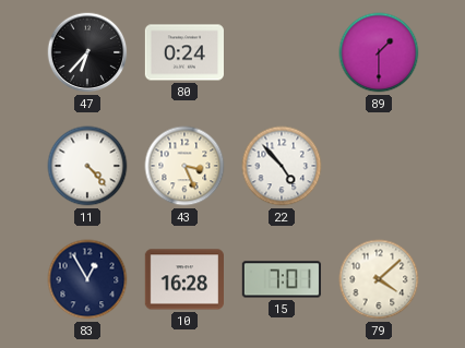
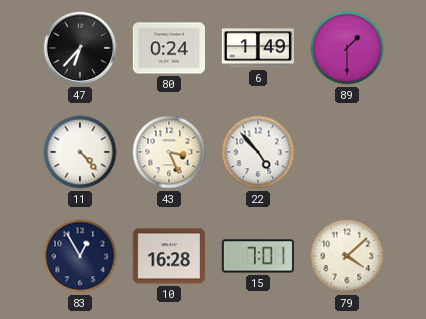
6: none -> 1:49 (257, 48)
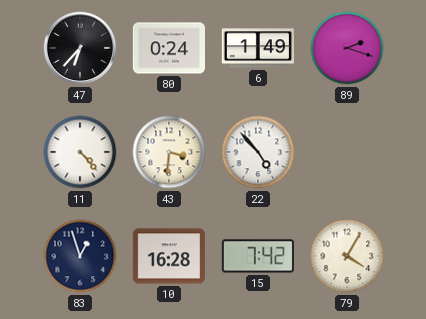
89: 1:30 -> 2:18 (347, 48)
43: 3:26 -> 3:31 (169, 152)
83: 12:55 -> 12:57 (80, 256)
15: 7:01 -> 7:42 (257, 256)
79: 4:08 -> 4:05 (347, 256)
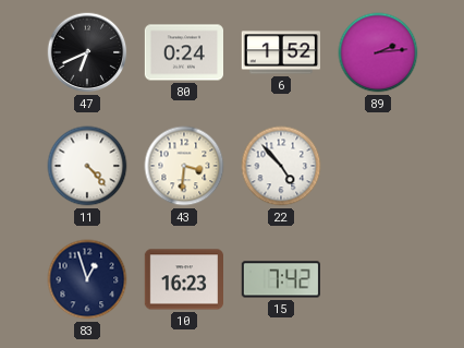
47: 6:37 -> 6:41 (87, 52)
6: 1:49 -> 1:52 (280, 52)
89: 2:18 -> 2:14 (378, 52)
10: 16:28 -> 16:23 (183, 279)
79: 4:05 -> none (347, 256)
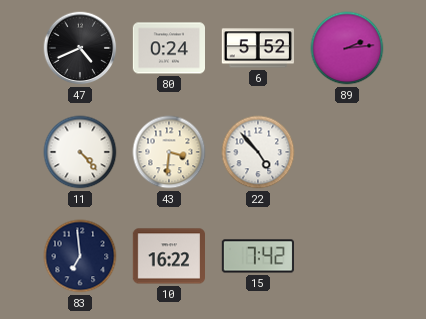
47: 6:41 -> 4:41 (80, 48)
6: 1:52 -> 5:52 (257, 48)
83: 12:57 -> 6:59 (80, 256)
10: 16:23 -> 16:22 (168, 256)
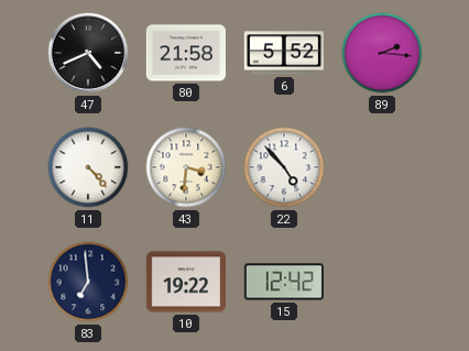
80: 0:24 -> 21:58 (185, 53)
89: 2:14 -> 2:16 (382, 53)
10: 16:22 -> 19:22 (185, 282)
15: 7:42 -> 12:42 (283, 282)
